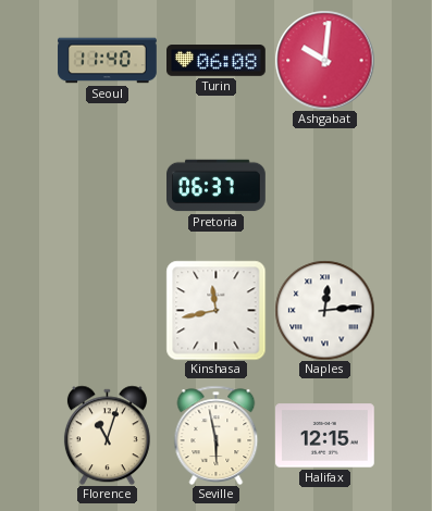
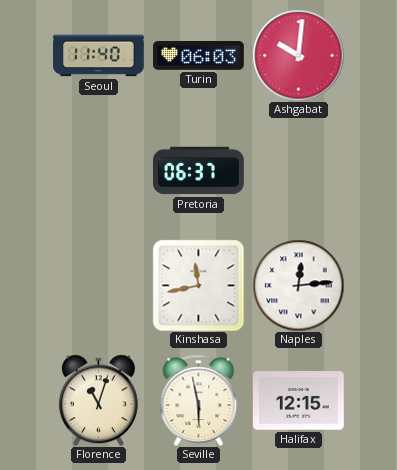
Turin: 06:08 -> 06:03 (199, 56)
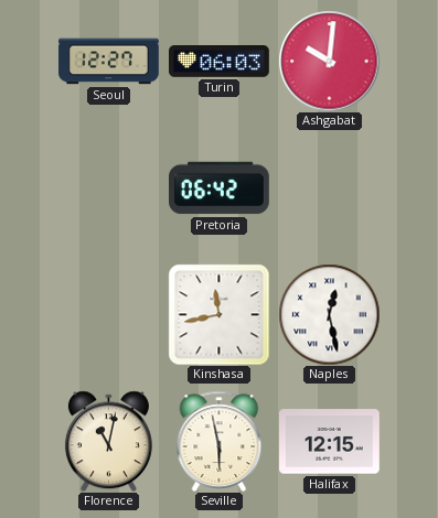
Seoul: 11:40 -> 12:27 (109, 62)
Pretoria: 06:37 -> 06:42 (220, 188)
Naples: 12:14 -> 12:28 (329, 314)
Florence: 11:03 -> 11:02 (108, 441)
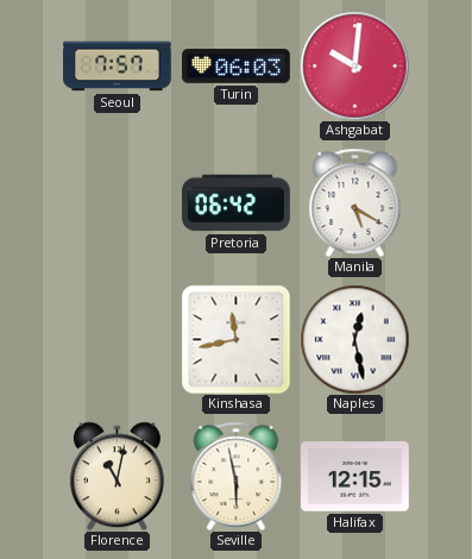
Seoul: 12:27 -> 7:57 (118, 67)
Manila: none -> 5:20 (355, 202)
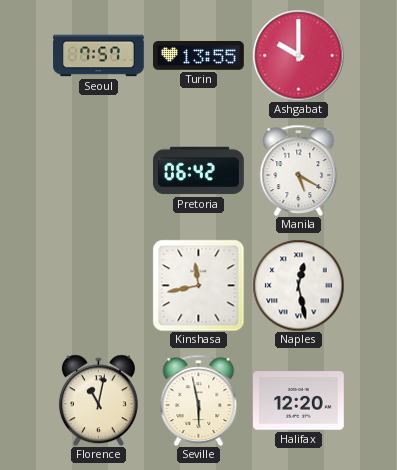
Turin: 06:03 -> 13:55 (199, 56)
Ashgabat: 10:01 -> 10:00 (298, 55)
Halifax: 12:15 -> 12:20 (299, 401)
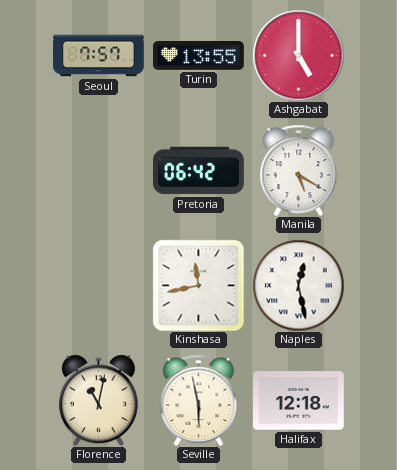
Ashgabat: 10:00 -> 5:00 (298, 55)
Halifax: 12:20 -> 12:18 (299, 401)
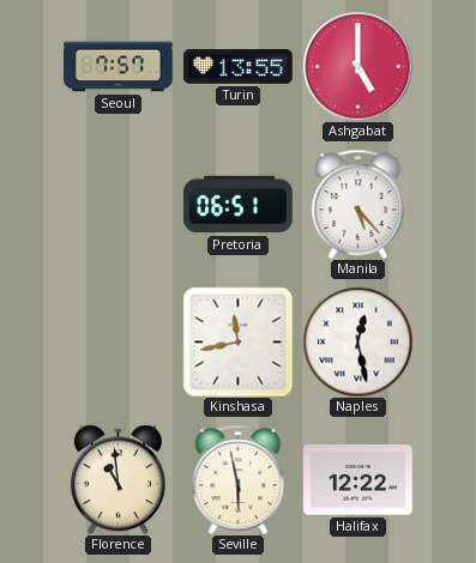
Pretoria: 06:42 -> 06:51 (239, 205)
Manila: 5:20 -> 5:23 (358, 204)
Florence: 11:02 -> 10:59 (118, 479)
Halifax: 12:18 -> 12:22 (358, 480)
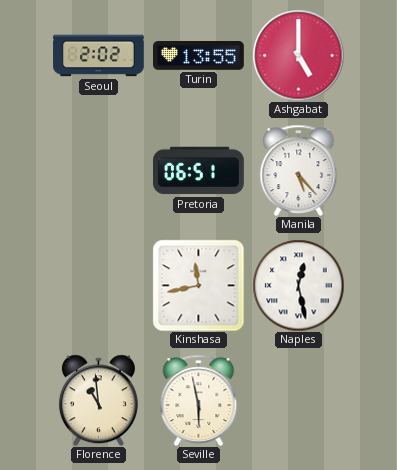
Seoul: 7:57 -> 2:02 (99, 56)
Halifax: 12:22 -> none (358, 480)
